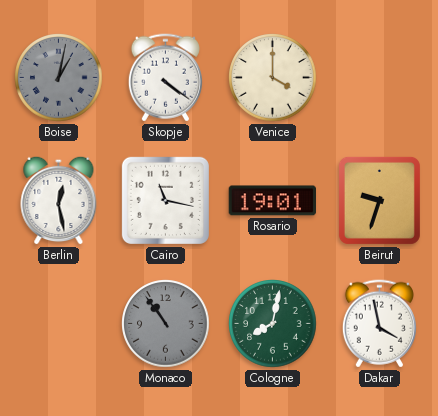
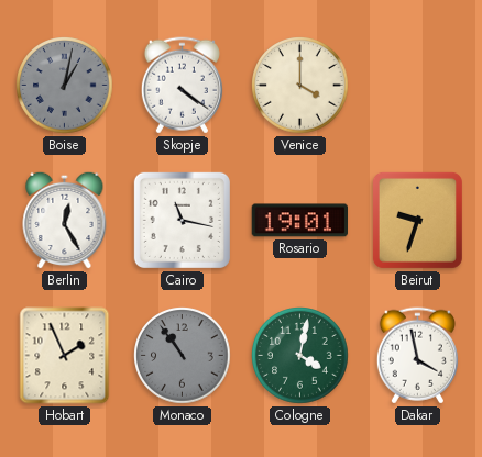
Berlin: 12:28 -> 12:25 (65, 220)
Hobart: none -> 1:56 (65, 356)
Cologne: 8:02 -> 4:02 (300, 356)
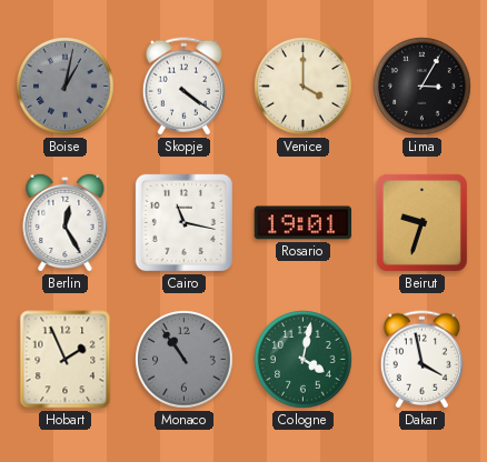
Lima: none -> 3:05 (423, 87)
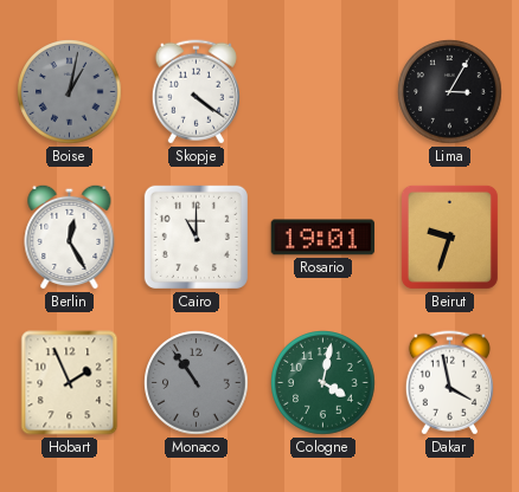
Venice: 4:00 -> none (304, 87)
Cairo: 11:17 -> 11:00 (196, 237)
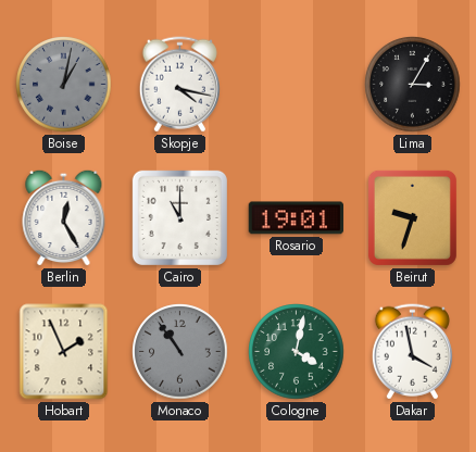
Skopje: 4:21 -> 4:17 (179, 85)
